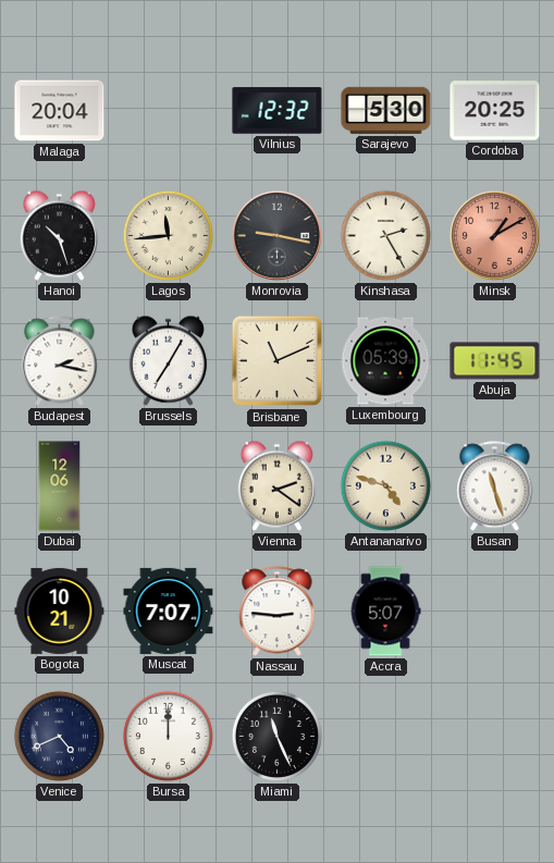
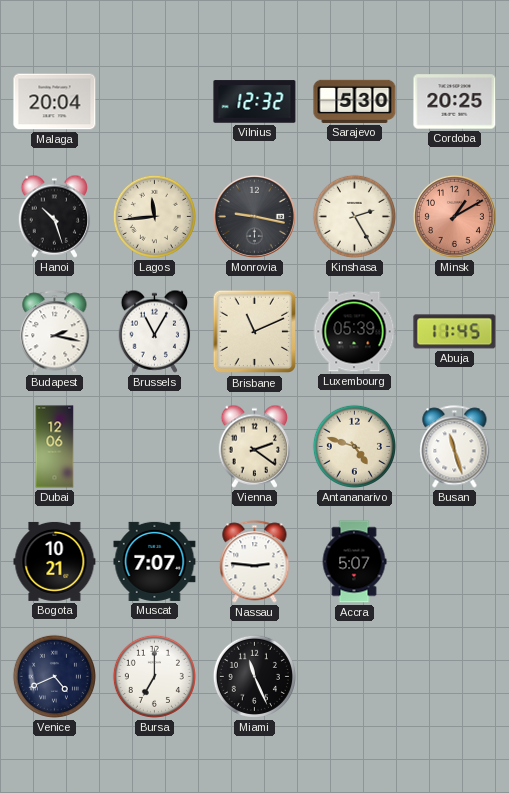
Brussels: 7:05 -> 11:05 (155, 331)
Bursa: 12:00 -> 7:00 (154, 676)
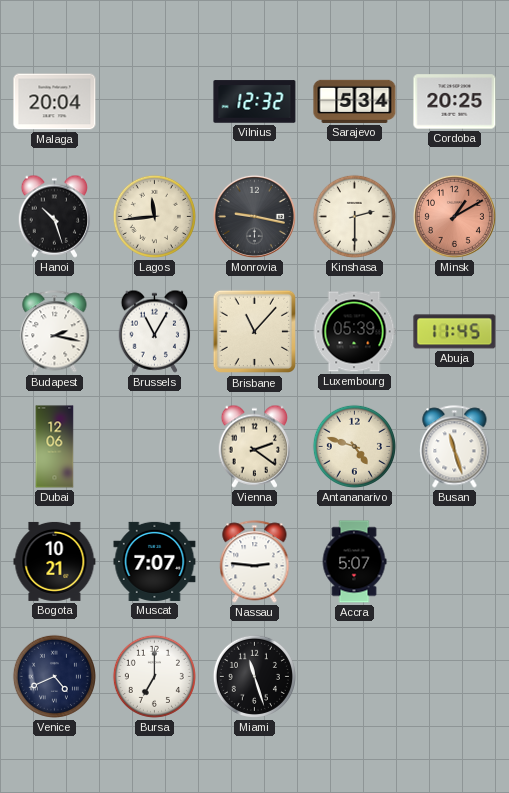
Sarajevo: 5:30 -> 5:34 (355, 101)
Kinshasa: 2:25 -> 2:30 (354, 216)
Brisbane: 11:11 -> 11:07 (255, 332)
Miami: 11:26 -> 11:27 (254, 676)
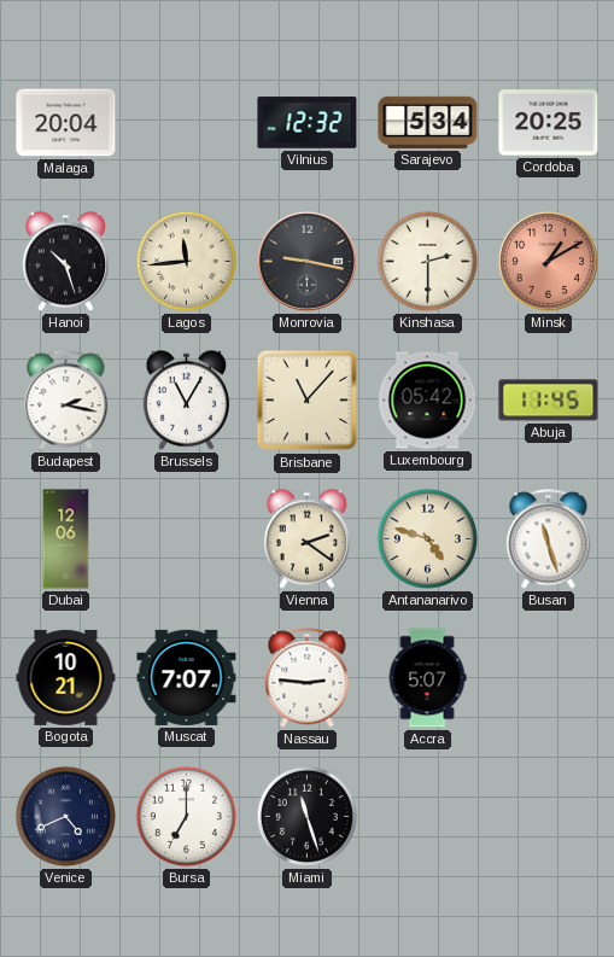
Luxembourg: 05:39 -> 05:42 (427, 401)
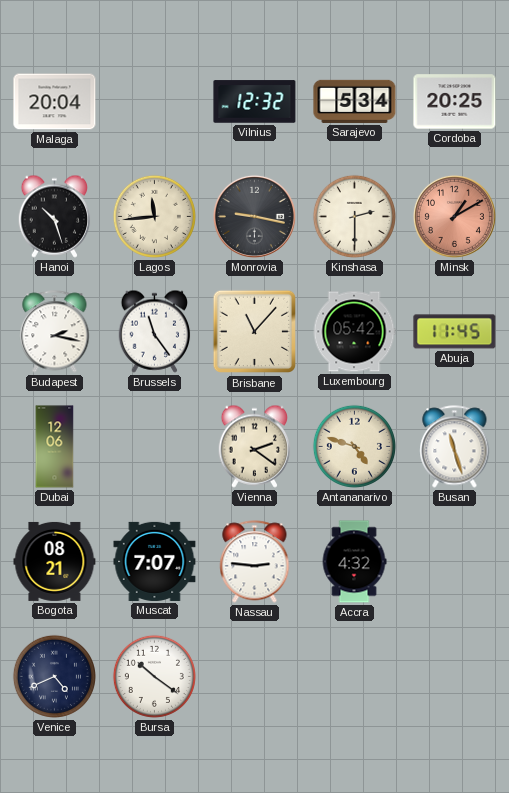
Brussels: 11:05 -> 11:24 (155, 331)
Bogota: 10:21 -> 08:21 (55, 561)
Accra: 5:07 -> 4:32 (354, 562)
Bursa: 7:00 -> 10:21 (154, 676)
Miami: 11:27 -> none (306, 816)
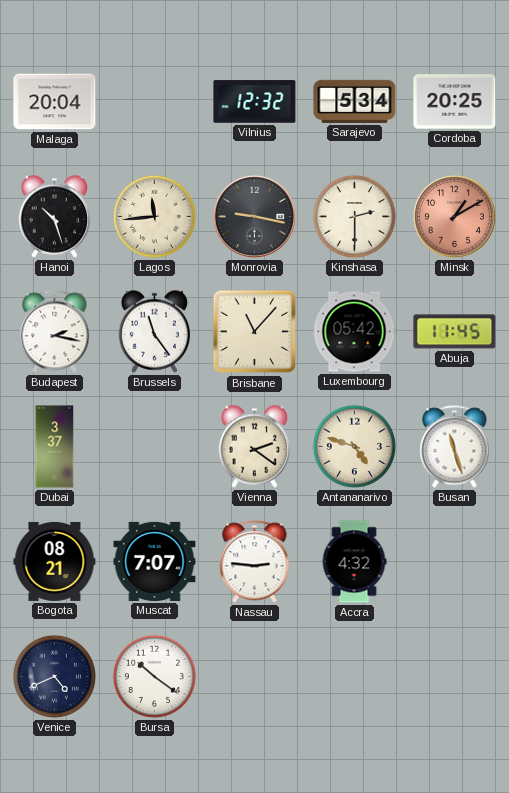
Dubai: 12:06 -> 3:37 (55, 447)
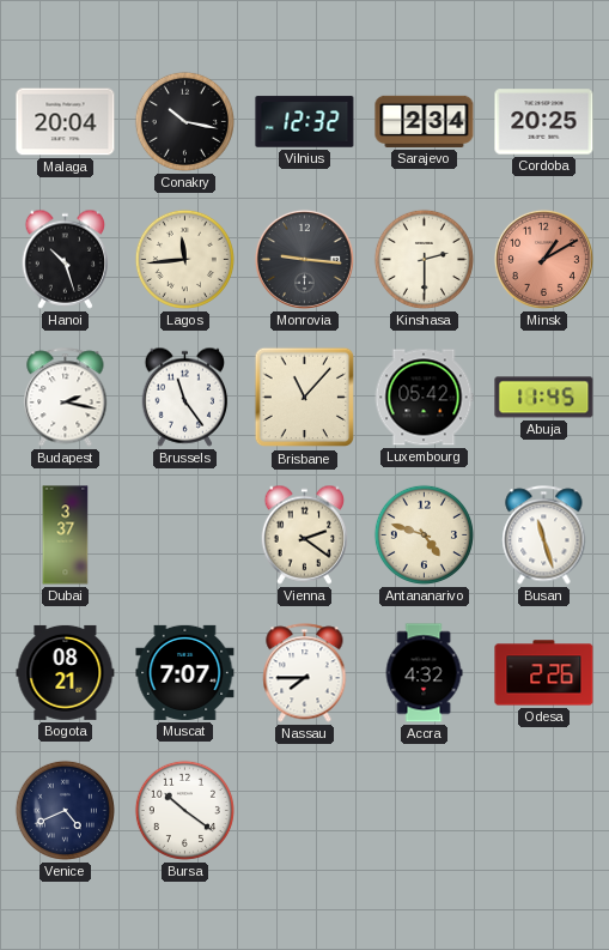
Conakry: none -> 10:17 (184, 121)
Sarajevo: 5:34 -> 2:34 (425, 121)
Monrovia: 9:17 -> 9:16 (304, 259)
Nassau: 2:46 -> 7:45 (305, 673)
Odesa: none -> 2:26 (544, 673)
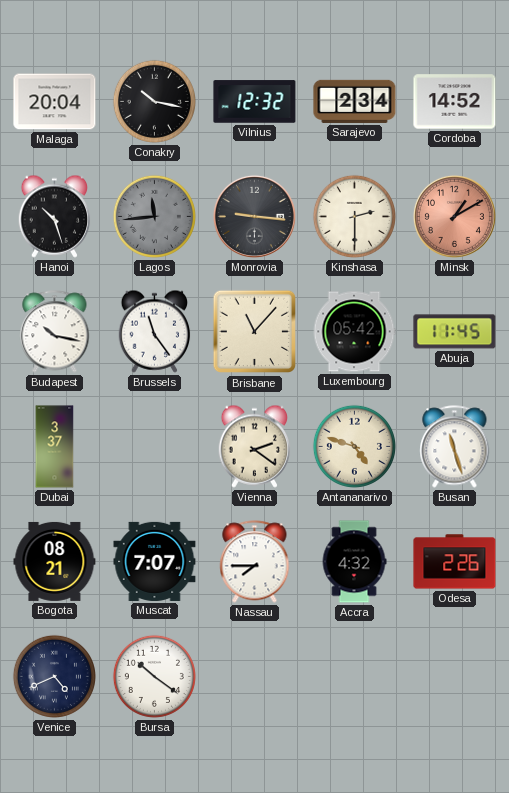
Cordoba: 20:25 -> 14:52 (455, 102)
Lagos dial: cream -> grey (154, 216)
Budapest: 2:17 -> 10:17 (55, 332)
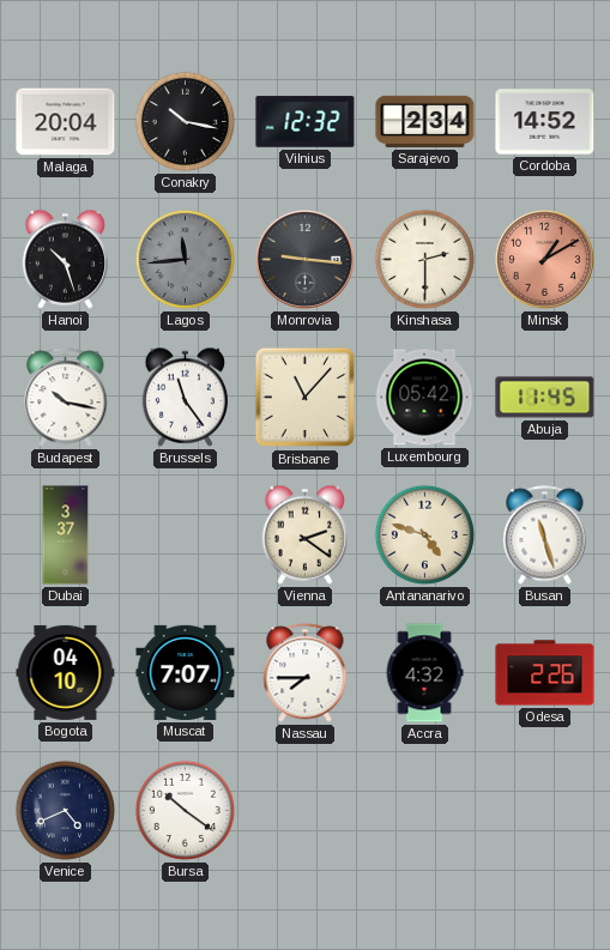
Bogota: 08:21 -> 04:10 (66, 672)
